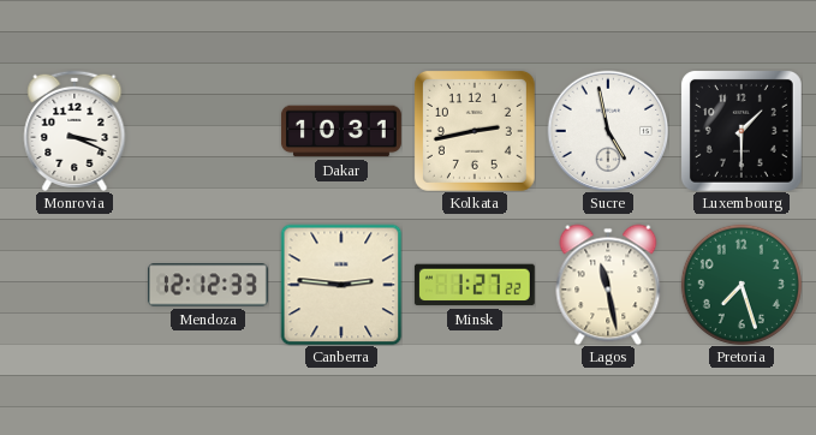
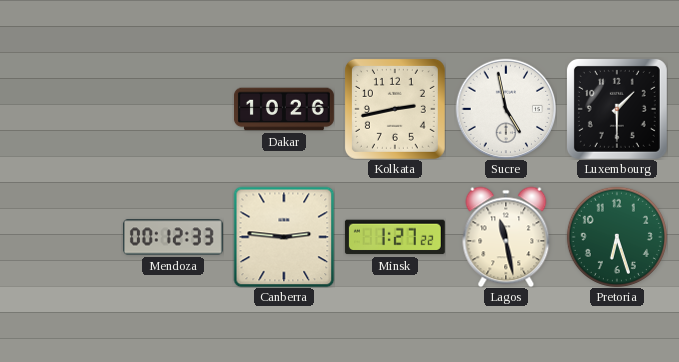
Monrovia: 3:19 -> none (75, 131)
Dakar: 10:31 -> 10:26 (284, 109)
Mendoza: 12:12 -> 00:12 (173, 237)
Pretoria: 7:27 -> 6:27 (617, 237)
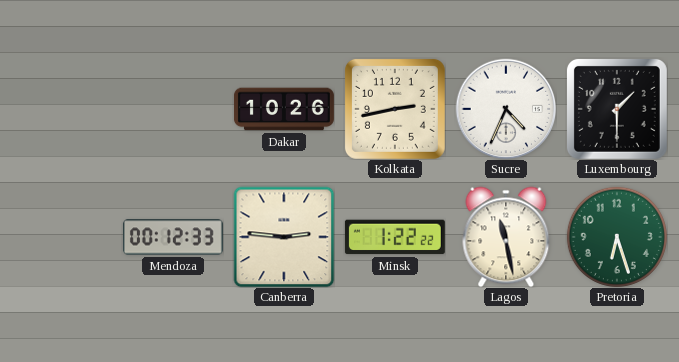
Sucre: 4:58 -> 4:34 (506, 109)
Minsk: 1:27 -> 1:22 (395, 237)
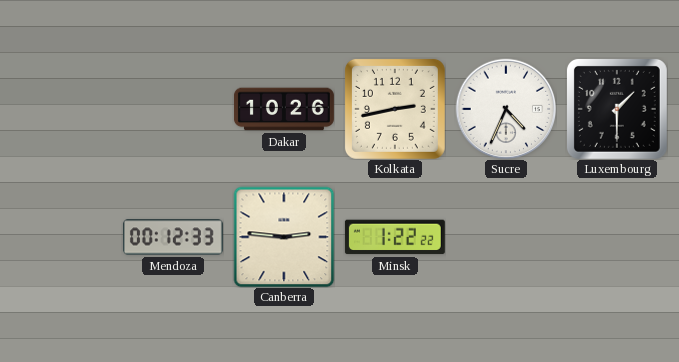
Lagos: 11:28 -> none (506, 237)
Pretoria: 6:27 -> none (617, 237)
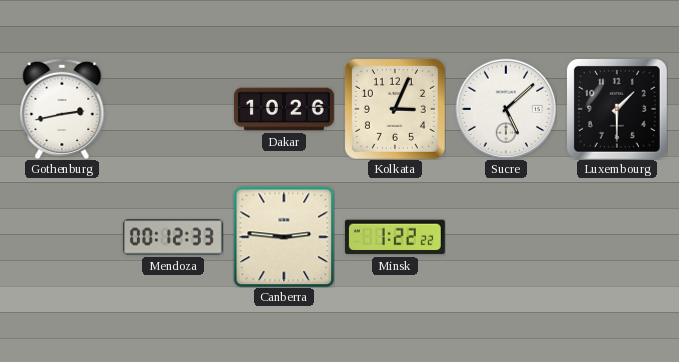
Gothenburg: none -> 2:43 (62, 109)
Kolkata: 2:43 -> 3:04 (395, 109)
Sucre: 4:34 -> 5:08 (506, 109)
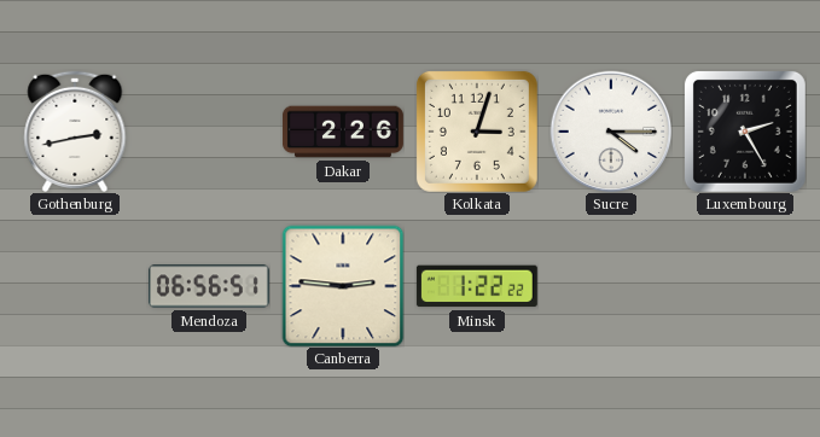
Dakar: 10:26 -> 2:26 (343, 132)
Kolkata: 3:04 -> 3:03 (477, 132)
Sucre: 5:08 -> 4:15 (611, 132)
Luxembourg: 1:30 -> 2:25 (745, 132)
Mendoza: 00:12 -> 06:56 (209, 286)
